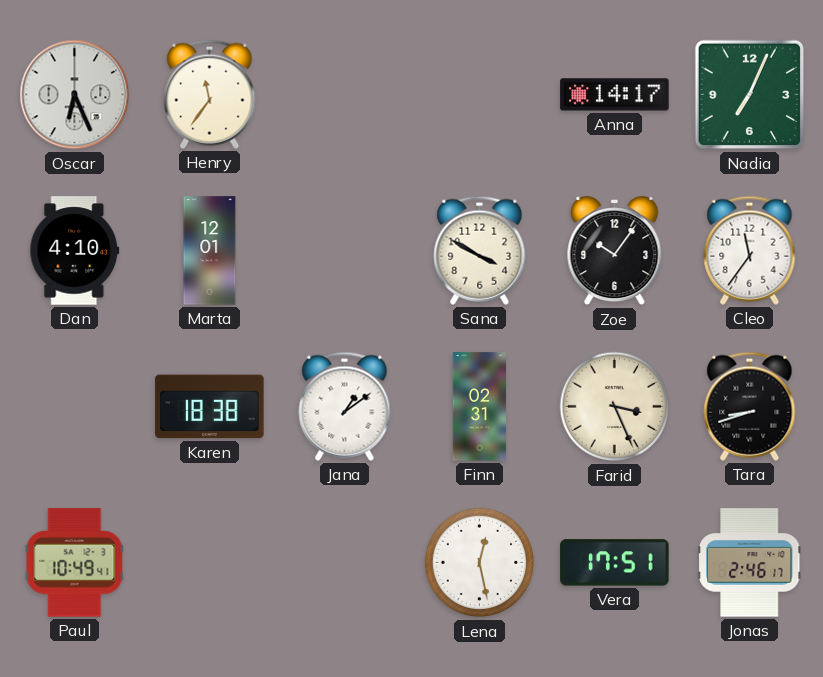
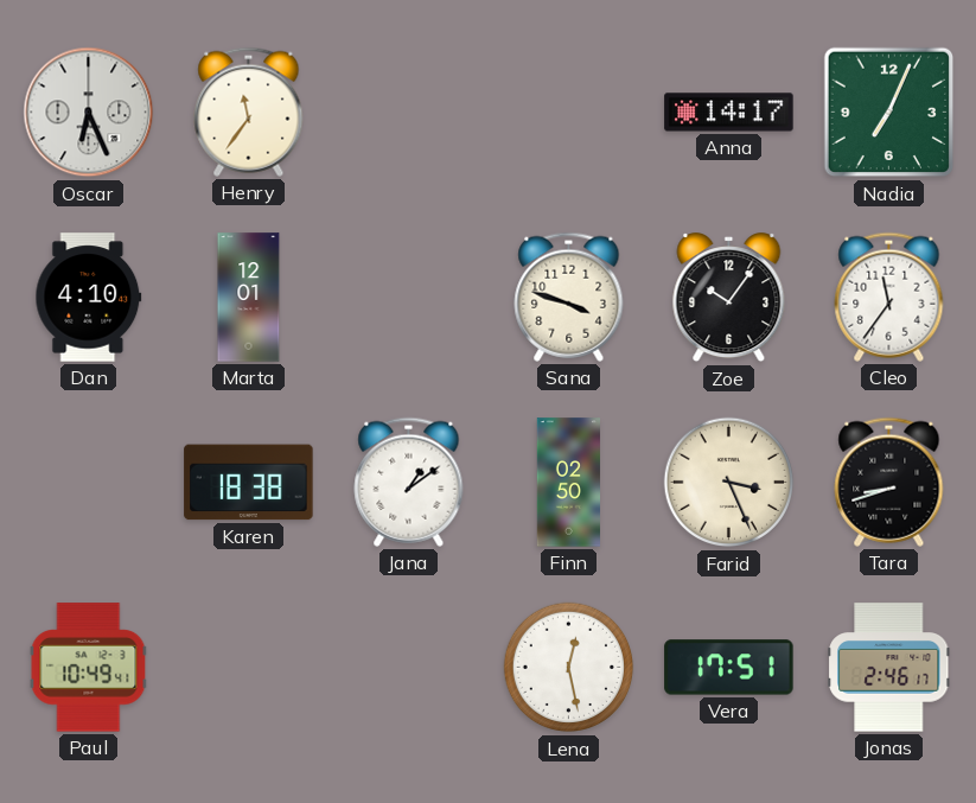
Sana: 3:50 -> 3:48 (569, 297)
Finn: 02:31 -> 02:50 (568, 483)
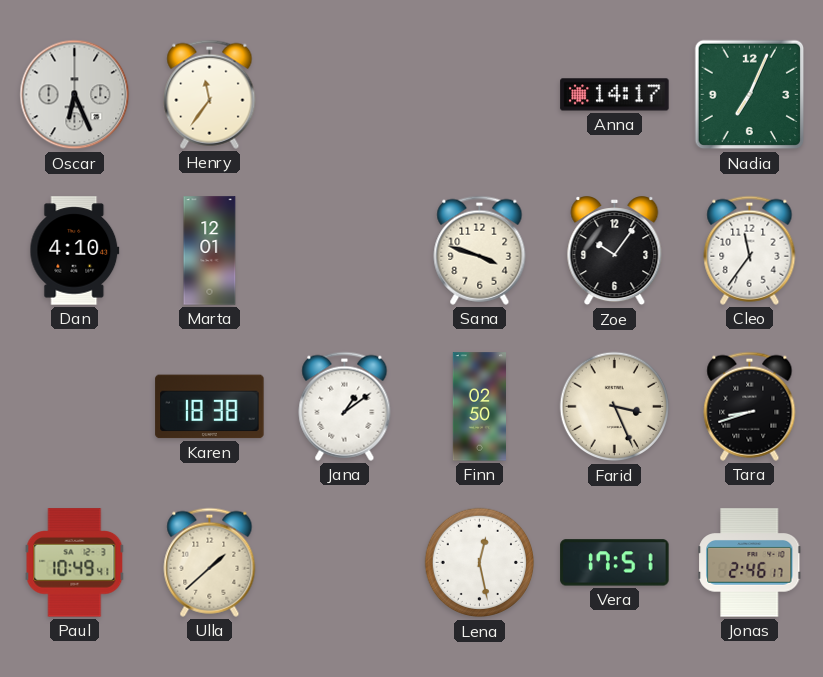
Ulla: none -> 1:38 (210, 562)
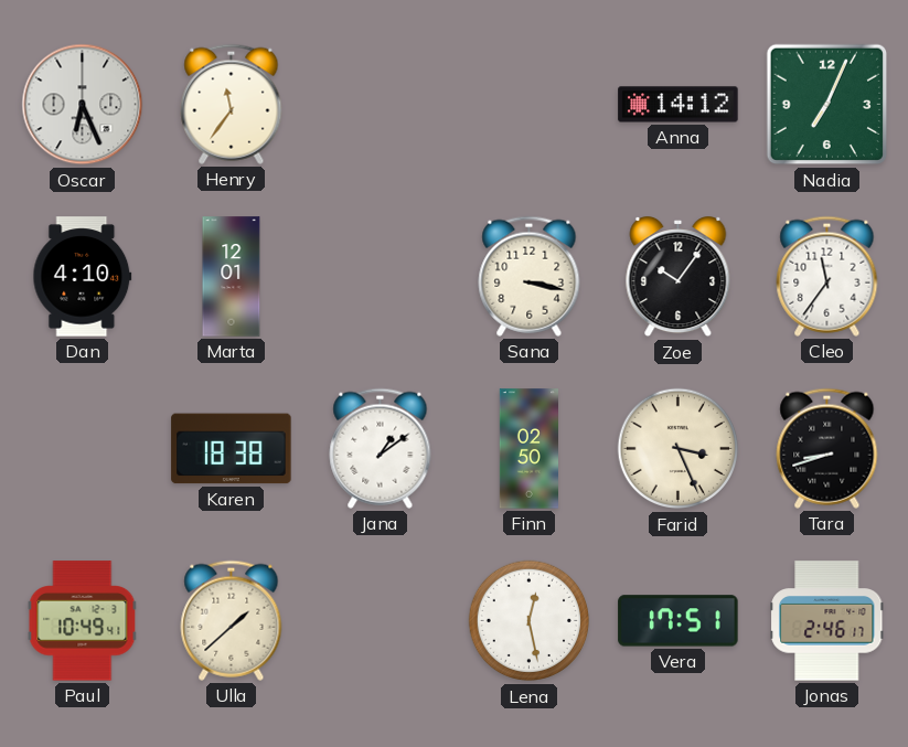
Anna: 14:17 -> 14:12 (679, 105)
Sana: 3:48 -> 3:17 (530, 276)
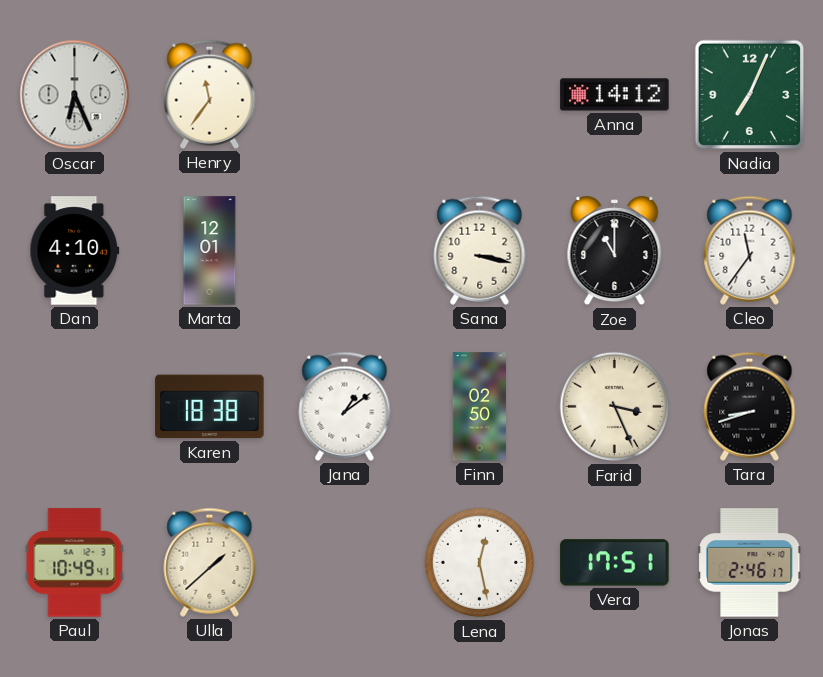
Zoe: 10:06 -> 11:00 (615, 251)
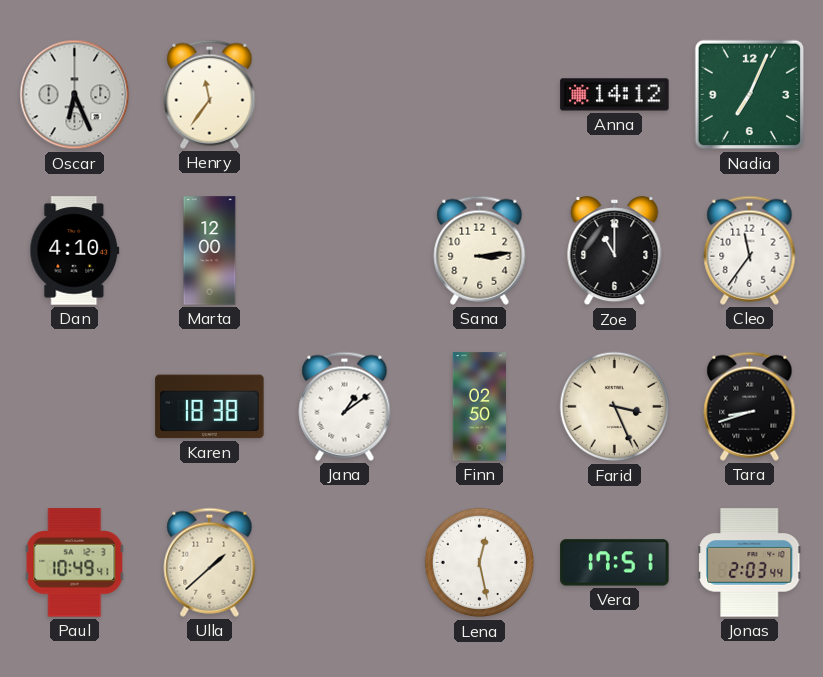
Marta: 12:01 -> 12:00 (210, 251)
Sana: 3:17 -> 3:14 (480, 250)
Jonas: 2:46 -> 2:03 (750, 563)
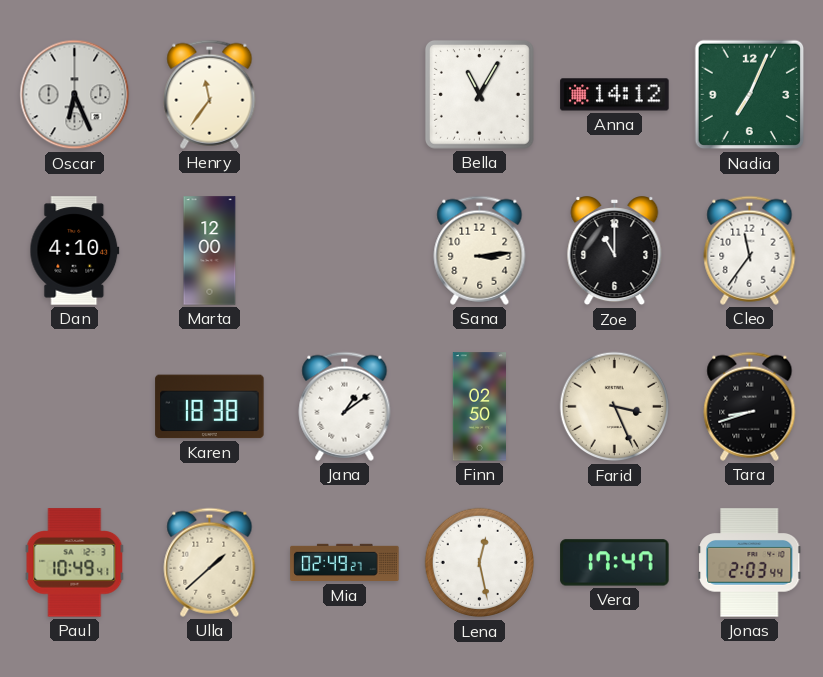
Bella: none -> 11:05 (479, 94)
Mia: none -> 02:49 (345, 563)
Vera: 17:51 -> 17:47 (615, 563)
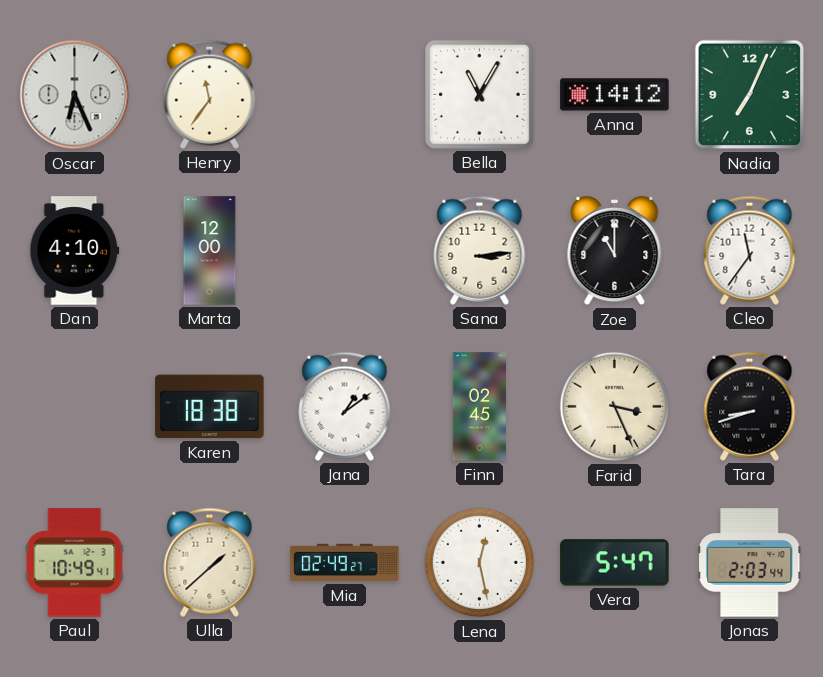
Finn: 02:50 -> 02:45 (479, 407)
Vera: 17:47 -> 5:47 (615, 563)
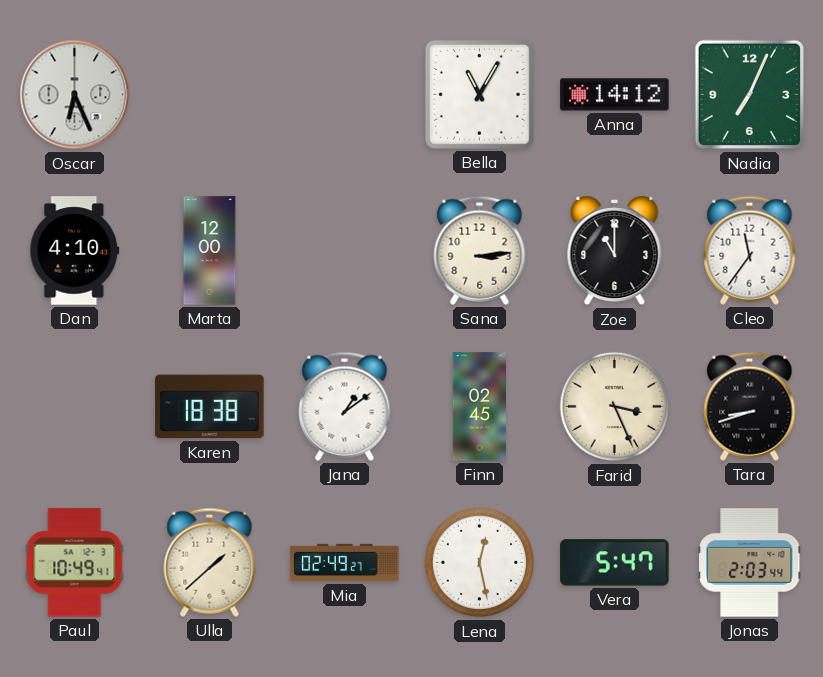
Henry: 11:36 -> none (210, 94)
